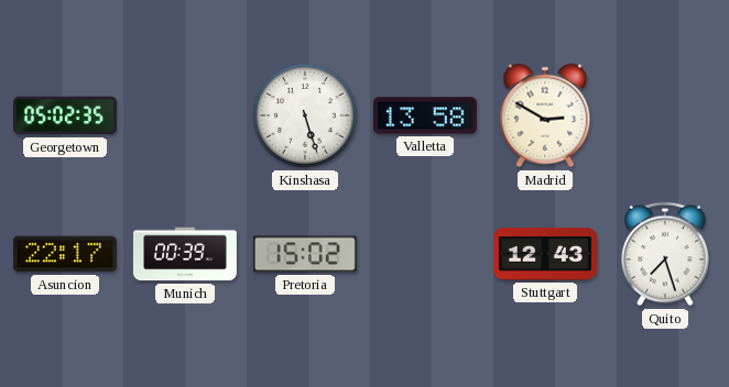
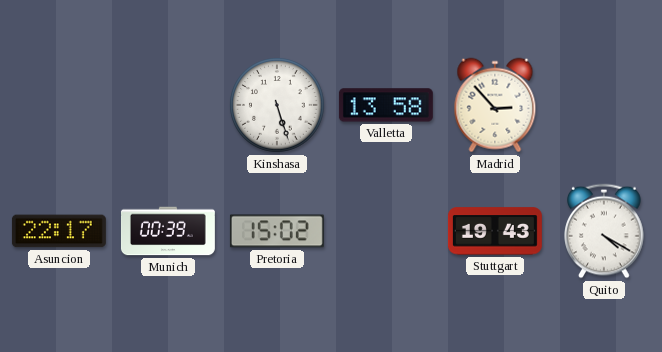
Georgetown: 05:02 -> none (65, 115)
Madrid: 2:50 -> 2:53 (495, 105)
Stuttgart: 12:43 -> 19:43 (495, 231)
Quito: 7:27 -> 4:20 (604, 231)
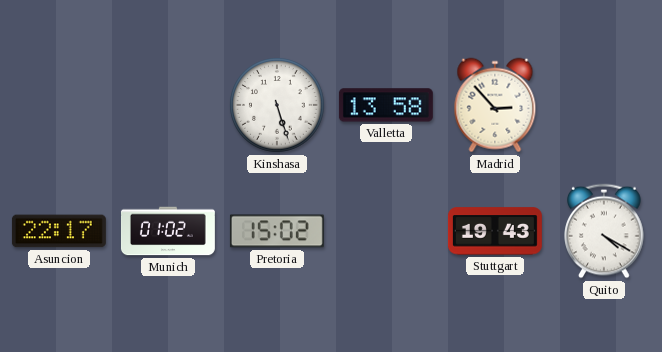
Munich: 00:39 -> 01:02 (168, 231)
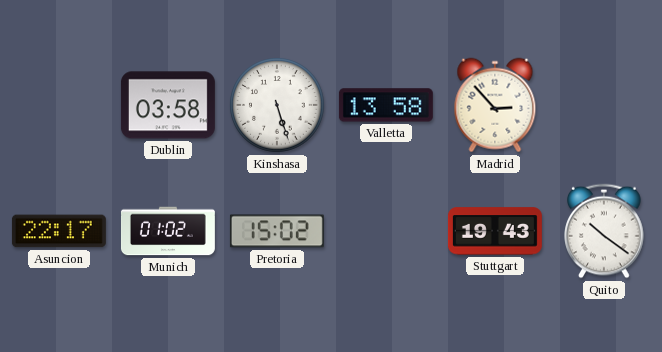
Dublin: none -> 03:58 (168, 105)
Quito: 4:20 -> 10:21 (604, 231)
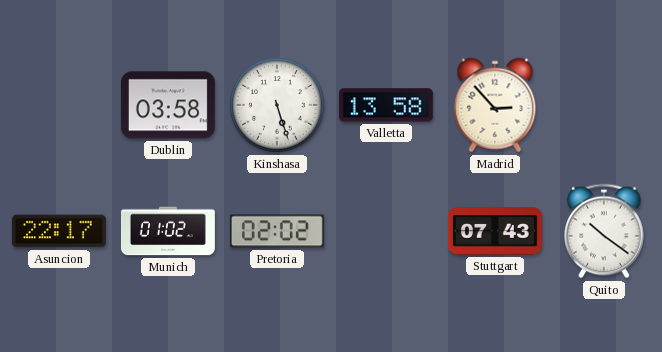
Pretoria: 15:02 -> 02:02 (277, 231)
Stuttgart: 19:43 -> 07:43 (495, 231)
